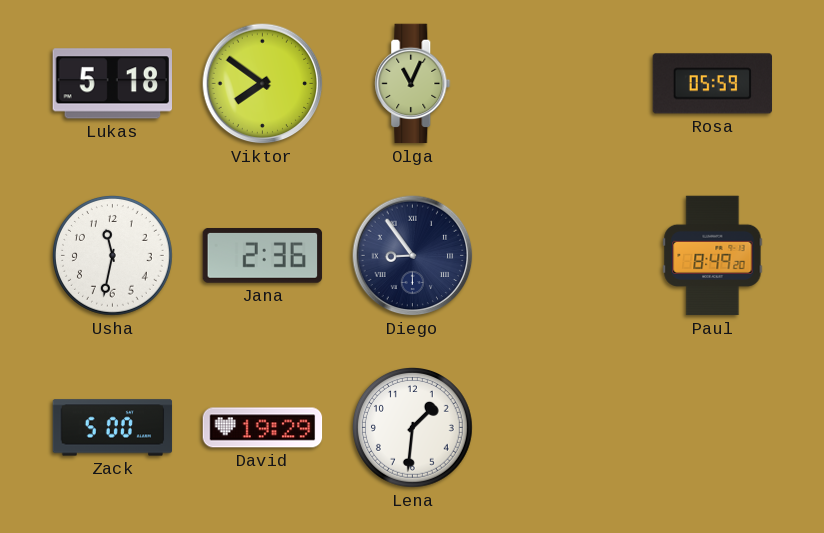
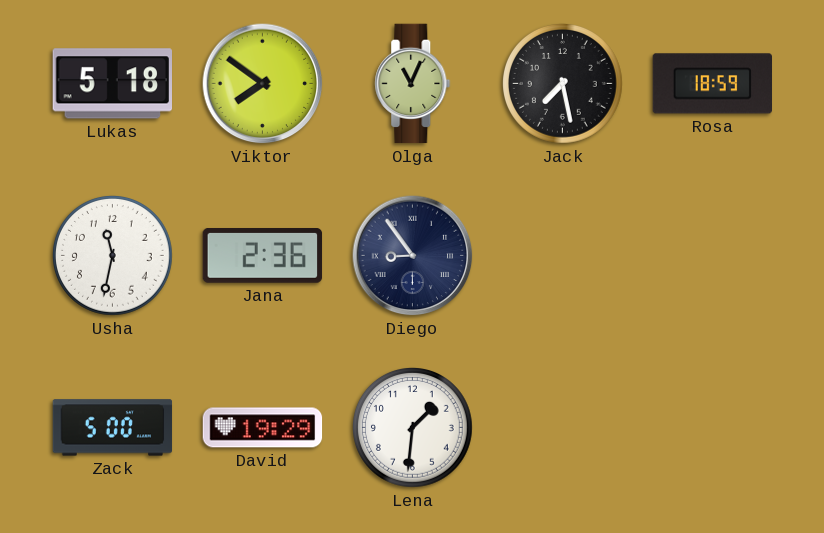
Jack: none -> 7:28 (563, 84)
Rosa: 05:59 -> 18:59 (713, 84)
Paul: 8:49 -> none (713, 256)
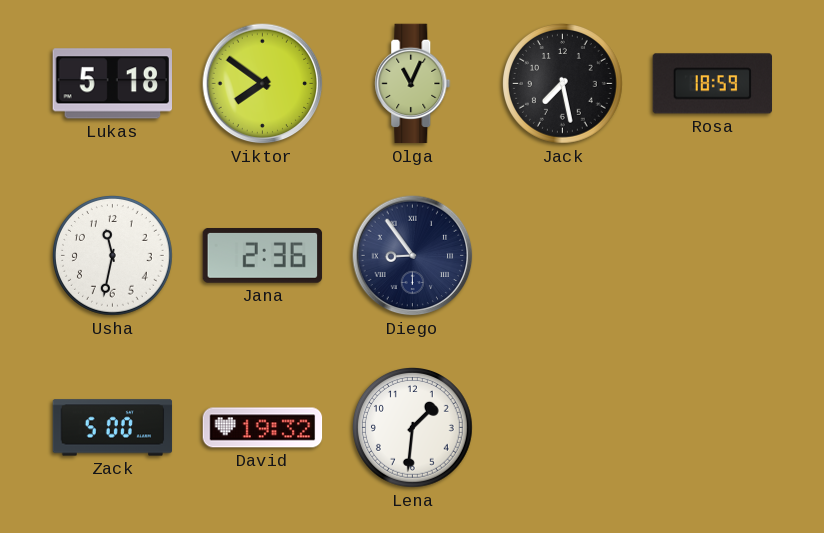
David: 19:29 -> 19:32 (263, 428)
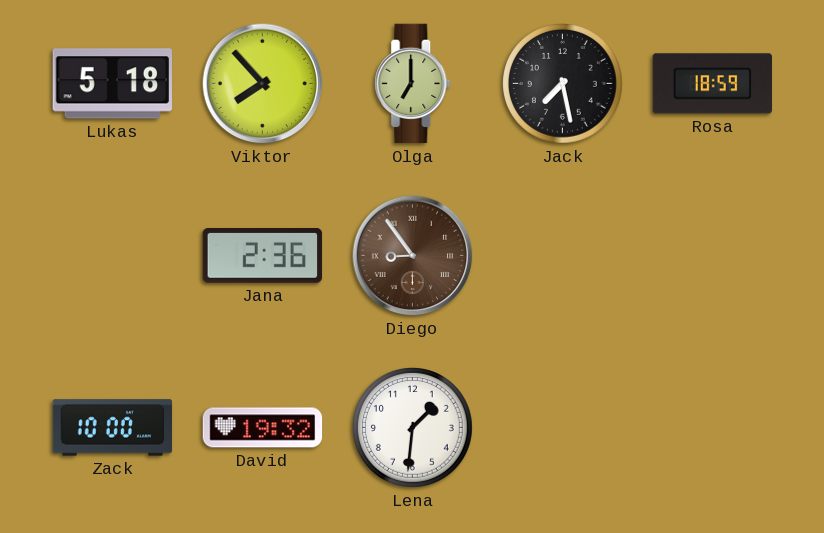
Viktor: 7:51 -> 7:53 (263, 84)
Olga: 11:04 -> 7:00 (413, 84)
Usha: 11:32 -> none (113, 256)
Diego dial: navy -> brown (413, 256)
Zack: 5:00 -> 10:00 (113, 428)
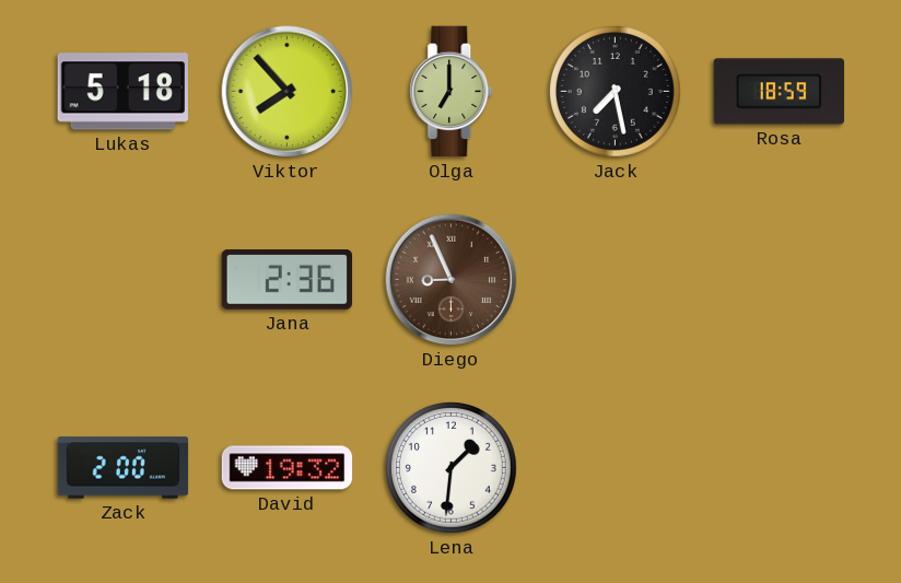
Diego: 8:54 -> 8:56 (452, 280)
Zack: 10:00 -> 2:00 (124, 468)
